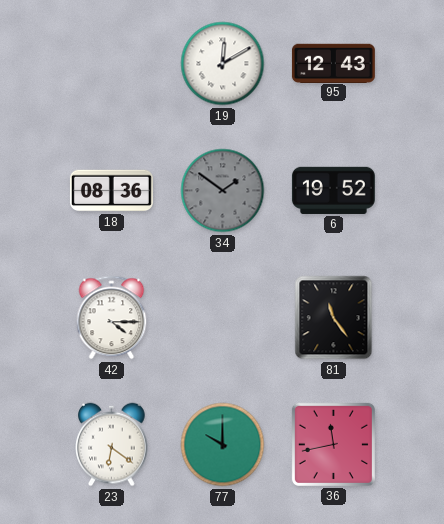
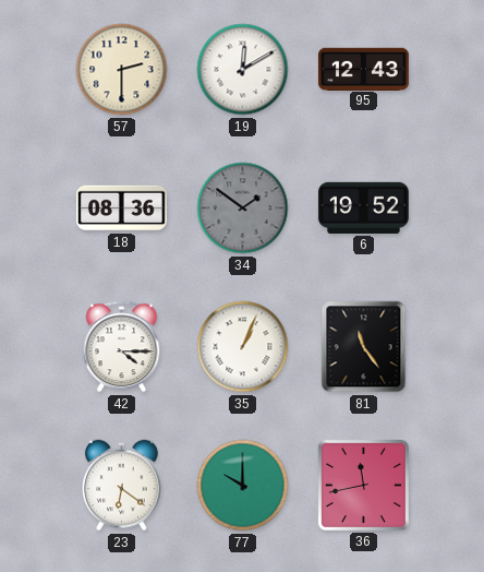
57: none -> 2:30 (122, 70)
35: none -> 1:04 (243, 347)
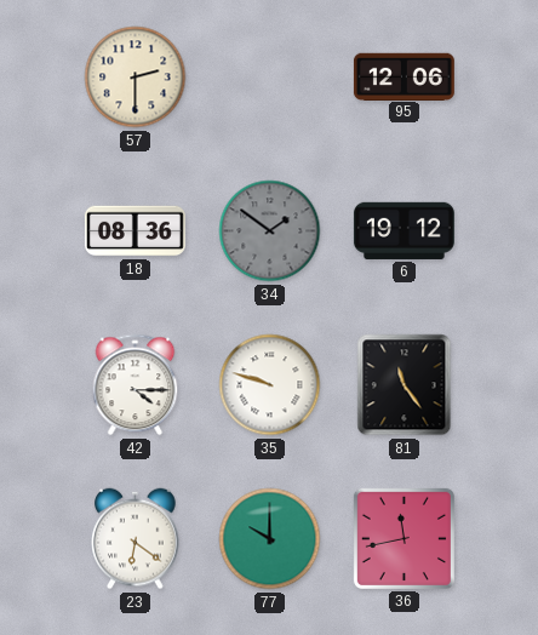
19: 12:10 -> none (243, 70)
95: 12:43 -> 12:06 (403, 76)
6: 19:52 -> 19:12 (403, 230)
35: 1:04 -> 9:48 (270, 385)
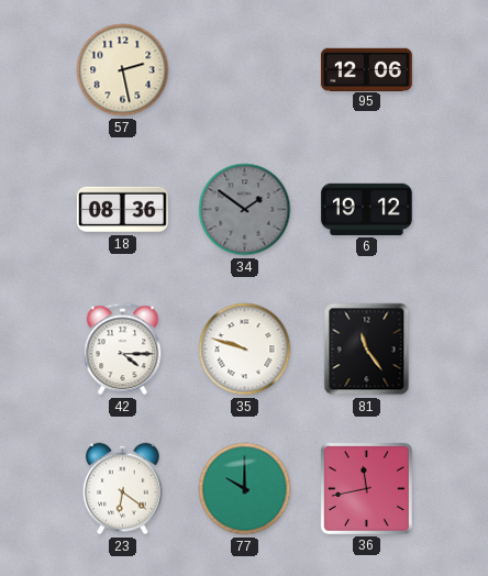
57: 2:30 -> 2:28 (123, 70)
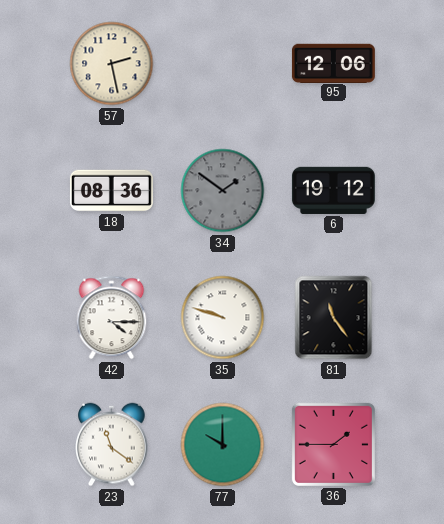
23: 6:21 -> 11:21 (112, 445)
36: 11:43 -> 1:45 (333, 444)
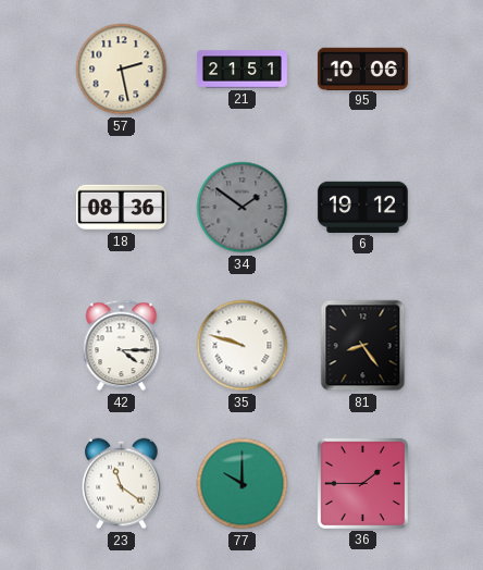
21: none -> 21:51 (242, 70)
95: 12:06 -> 10:06 (362, 69)
81: 11:24 -> 8:24 (363, 346)
